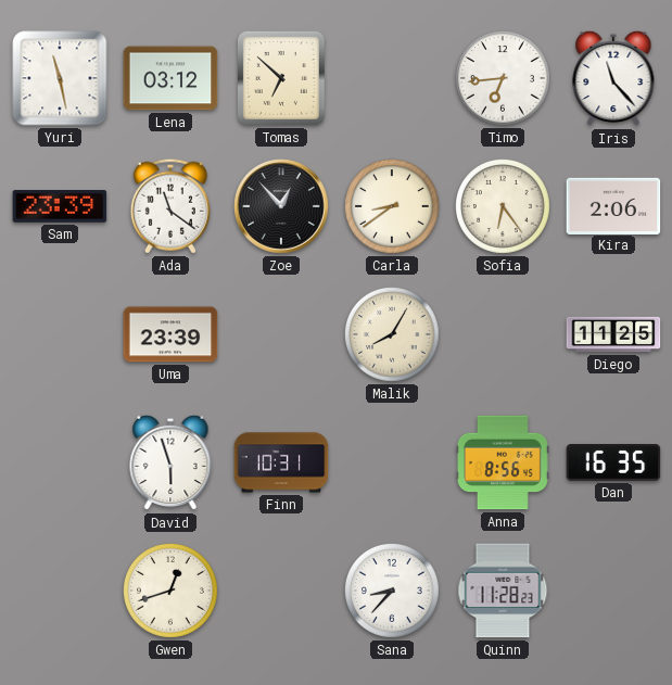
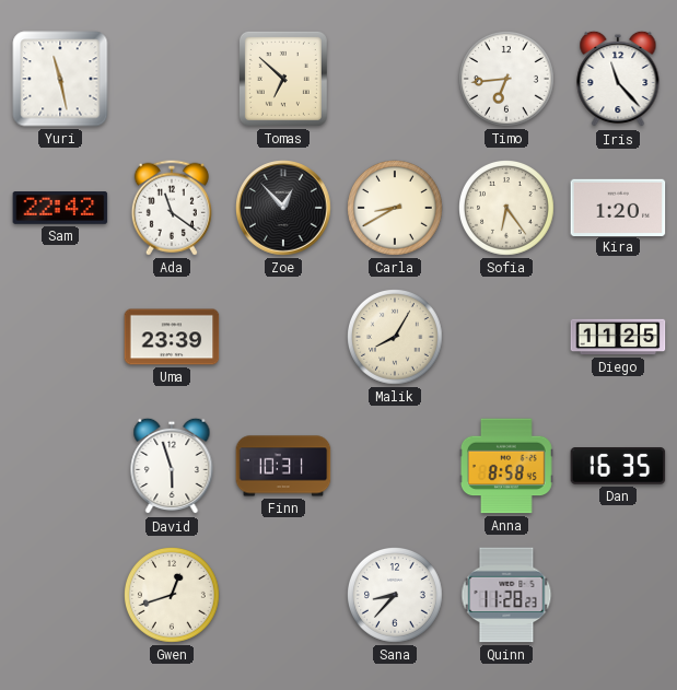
Lena: 03:12 -> none (170, 78)
Sam: 23:39 -> 22:42 (60, 209)
Carla: 8:39 -> 8:40 (396, 209)
Kira: 2:06 -> 1:20 (618, 207)
Anna: 8:56 -> 8:58 (506, 466)
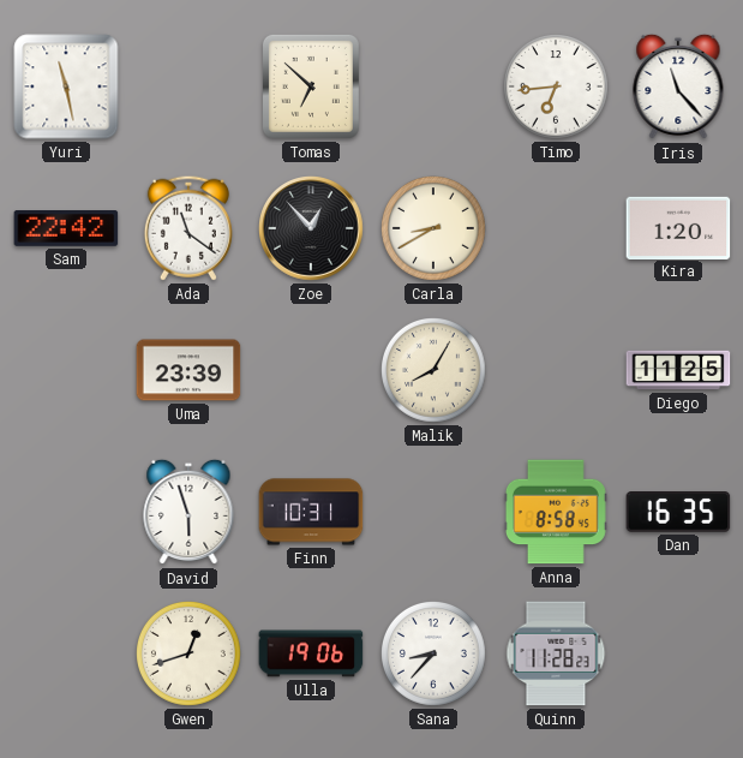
Sofia: 6:24 -> none (507, 209)
Ulla: none -> 19:06 (311, 653)
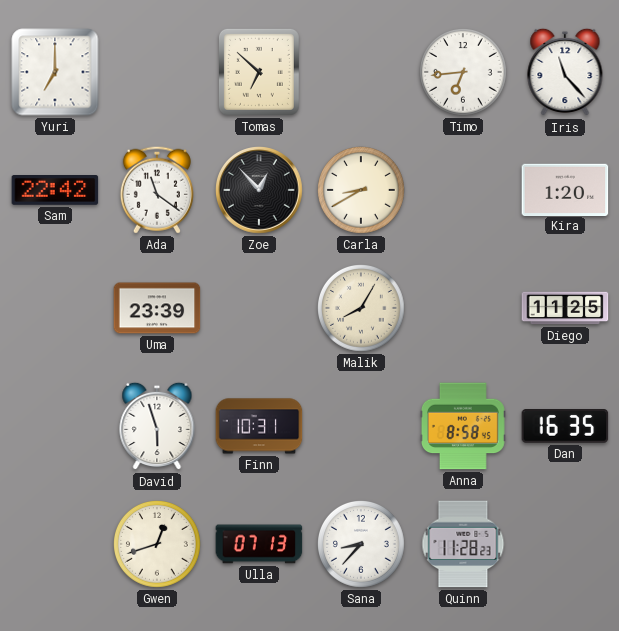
Yuri: 11:28 -> 7:00 (55, 72)
Ulla: 19:06 -> 07:13 (259, 544)
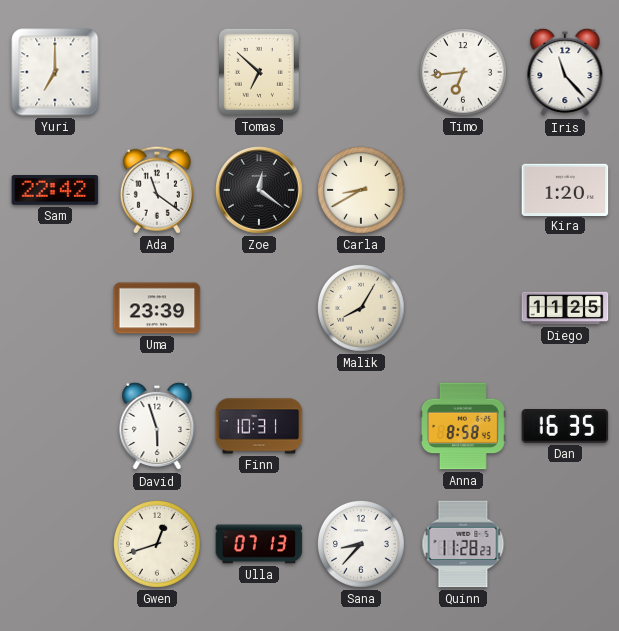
Zoe: 12:53 -> 12:21 (260, 191)
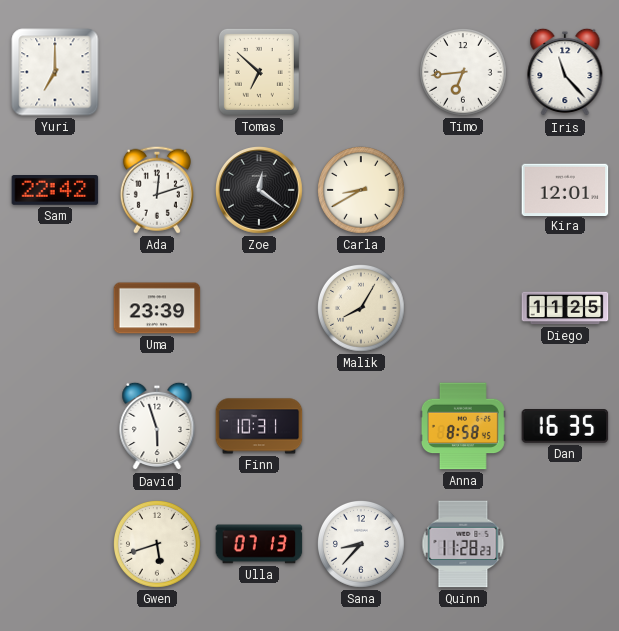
Ada: 11:21 -> 12:12 (157, 190)
Kira: 1:20 -> 12:01 (565, 189)
Gwen: 12:42 -> 5:42 (158, 545)
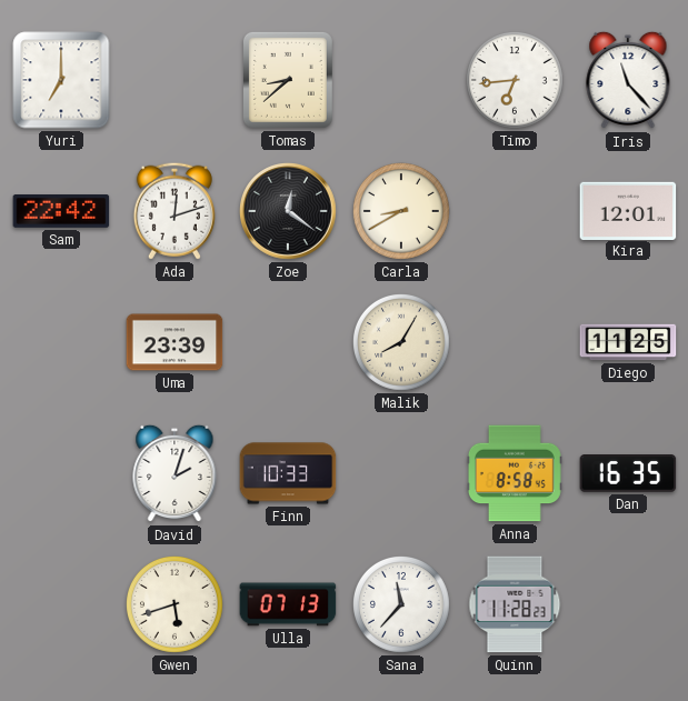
Tomas: 6:52 -> 8:38 (288, 80)
David: 5:57 -> 2:03 (175, 473)
Finn: 10:31 -> 10:33 (288, 473)
Sana: 8:37 -> 11:37 (402, 605)
